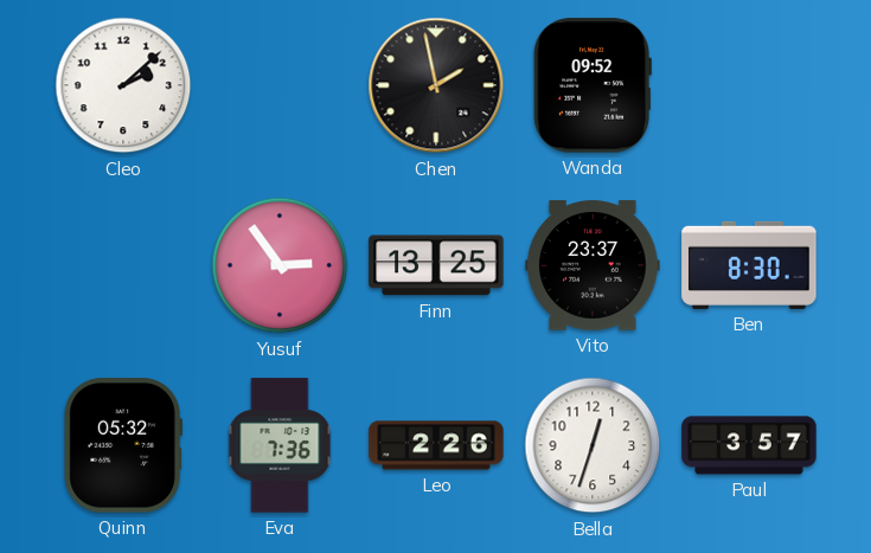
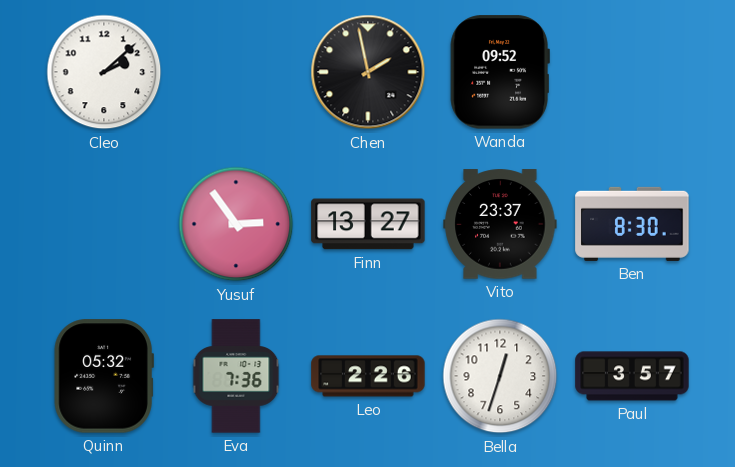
Finn: 13:25 -> 13:27 (368, 224)
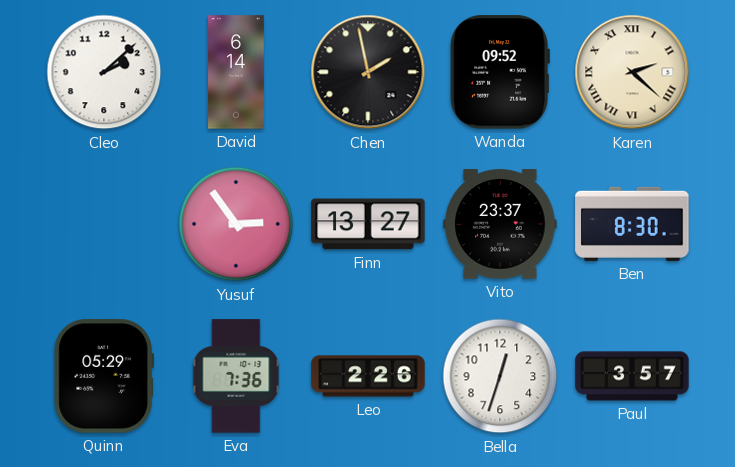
David: none -> 6:14 (237, 72)
Karen: none -> 2:22 (632, 72)
Quinn: 05:32 -> 05:29 (104, 376)
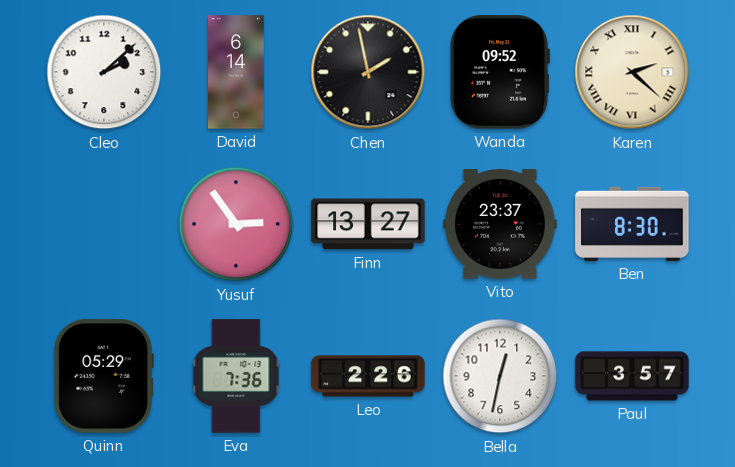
Bella: 12:33 -> 12:32 (500, 376)
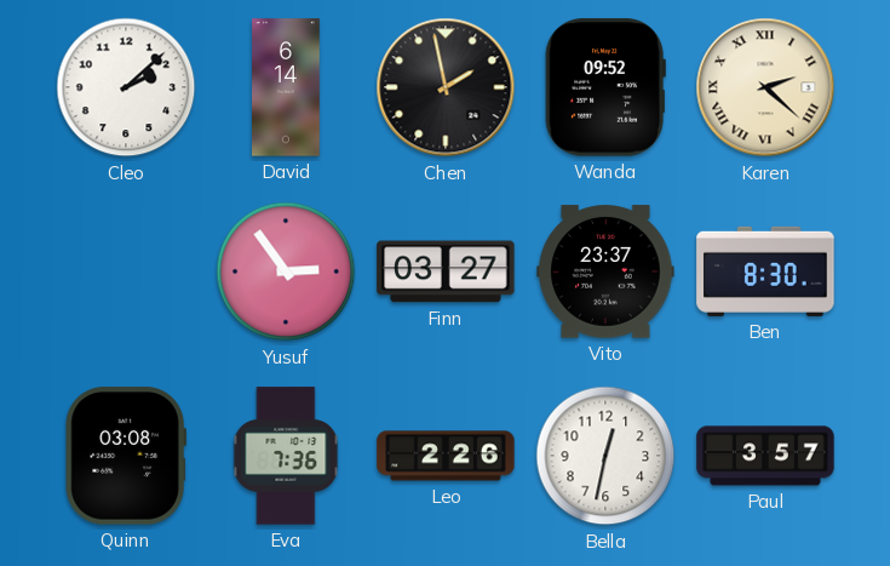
Finn: 13:27 -> 03:27 (446, 271)
Quinn: 05:29 -> 03:08 (126, 456)
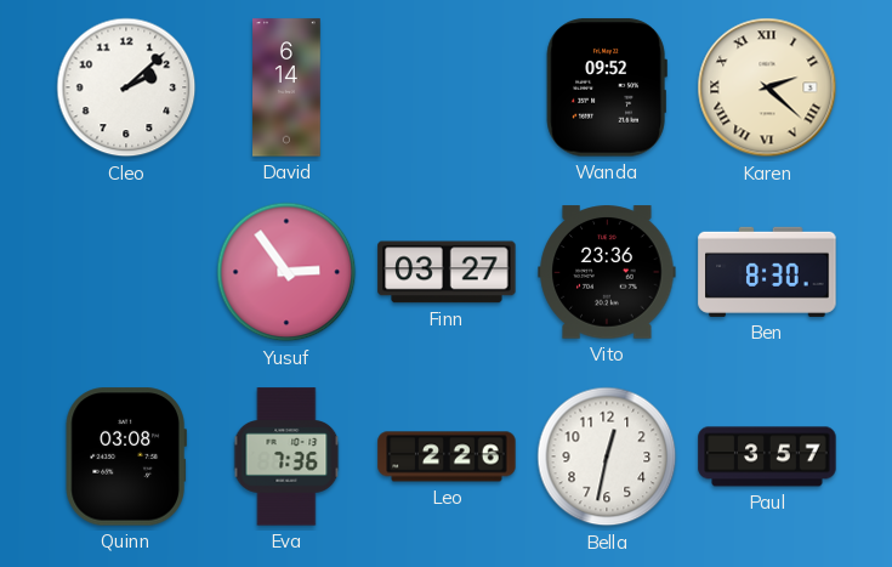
Chen: 1:58 -> none (446, 87)
Vito: 23:37 -> 23:36 (607, 272)
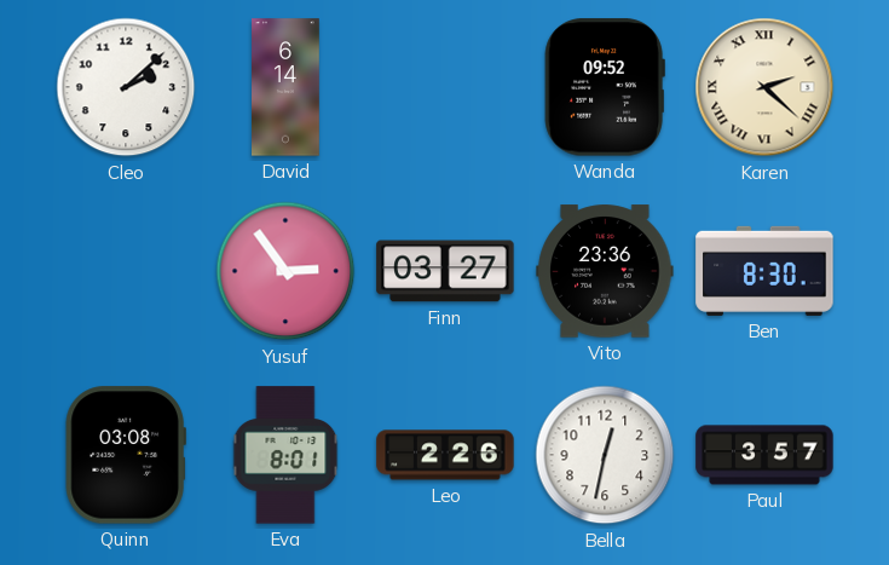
Eva: 7:36 -> 8:01 (285, 455)
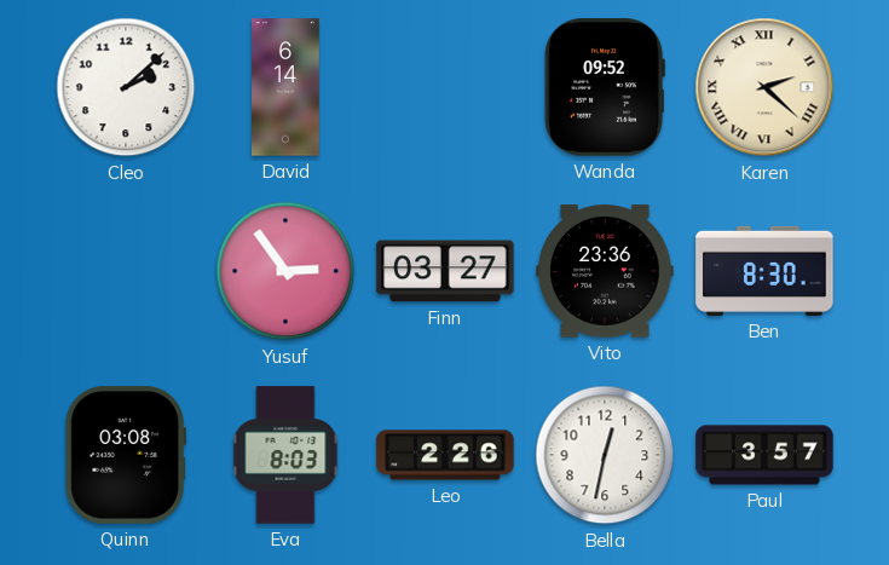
Eva: 8:01 -> 8:03 (285, 455)
